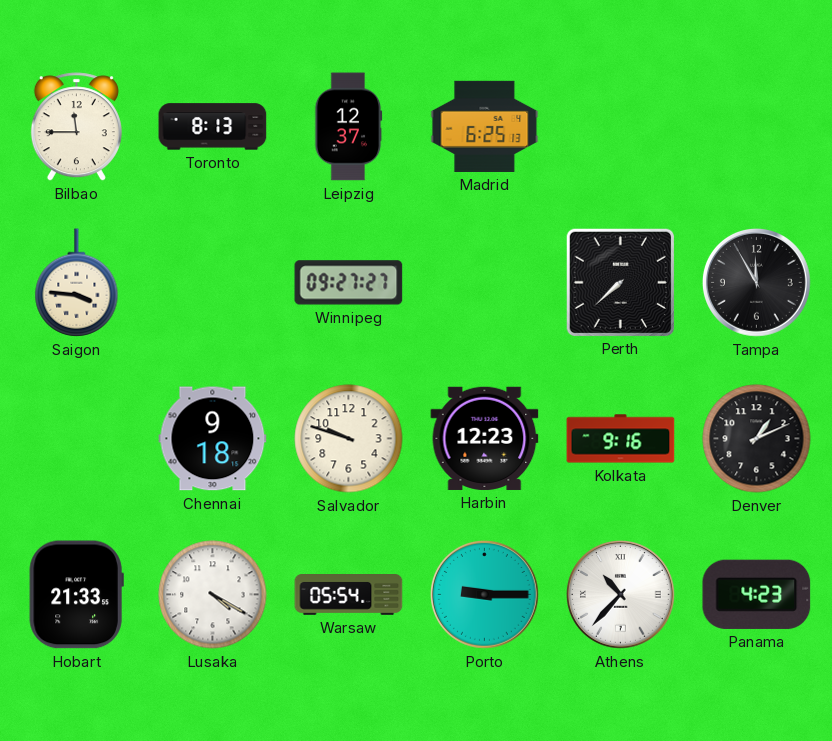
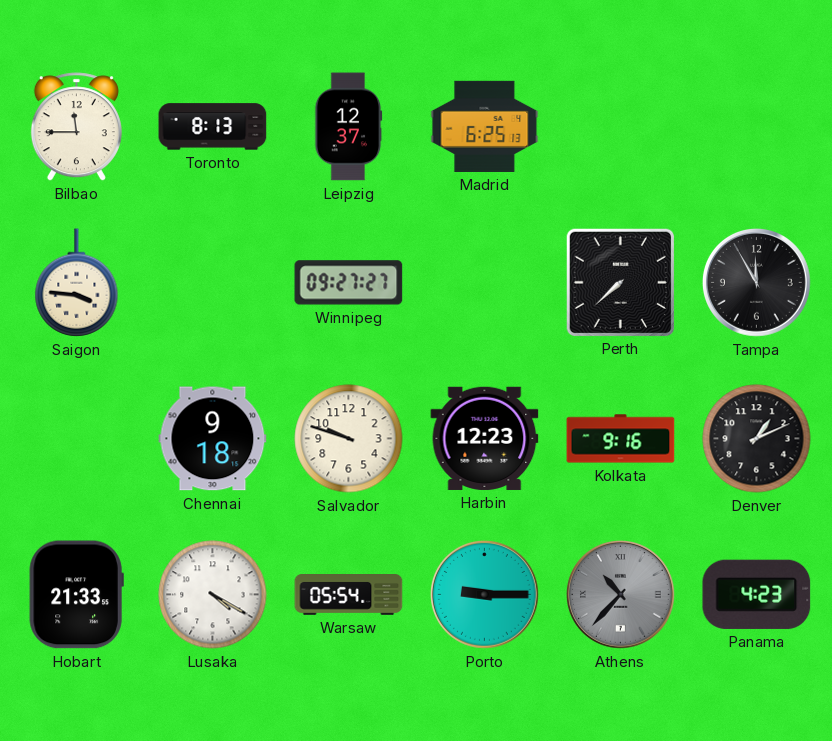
Athens dial: white -> grey (621, 595)
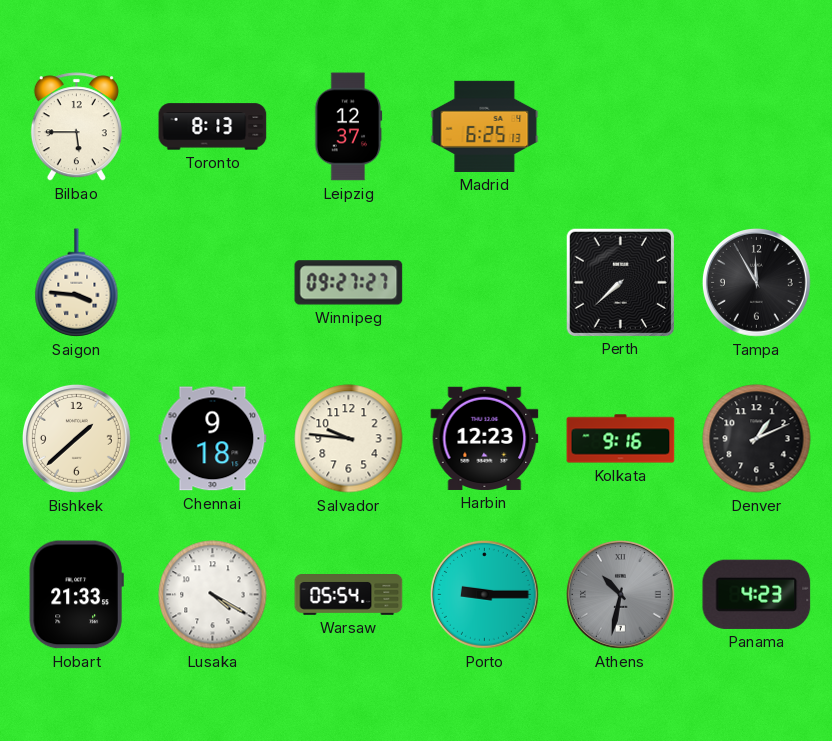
Bilbao: 11:45 -> 5:45 (76, 127)
Bishkek: none -> 1:38 (77, 439)
Salvador: 9:48 -> 9:46 (349, 439)
Athens: 10:37 -> 10:32 (621, 595)
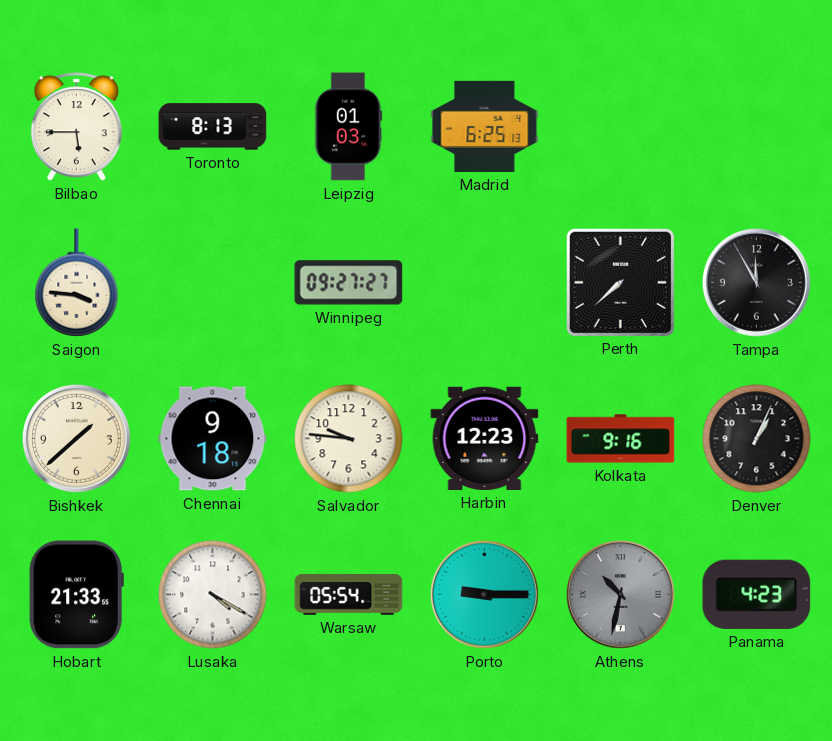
Leipzig: 12:37 -> 01:03 (348, 127)
Denver: 1:11 -> 1:04 (757, 439)
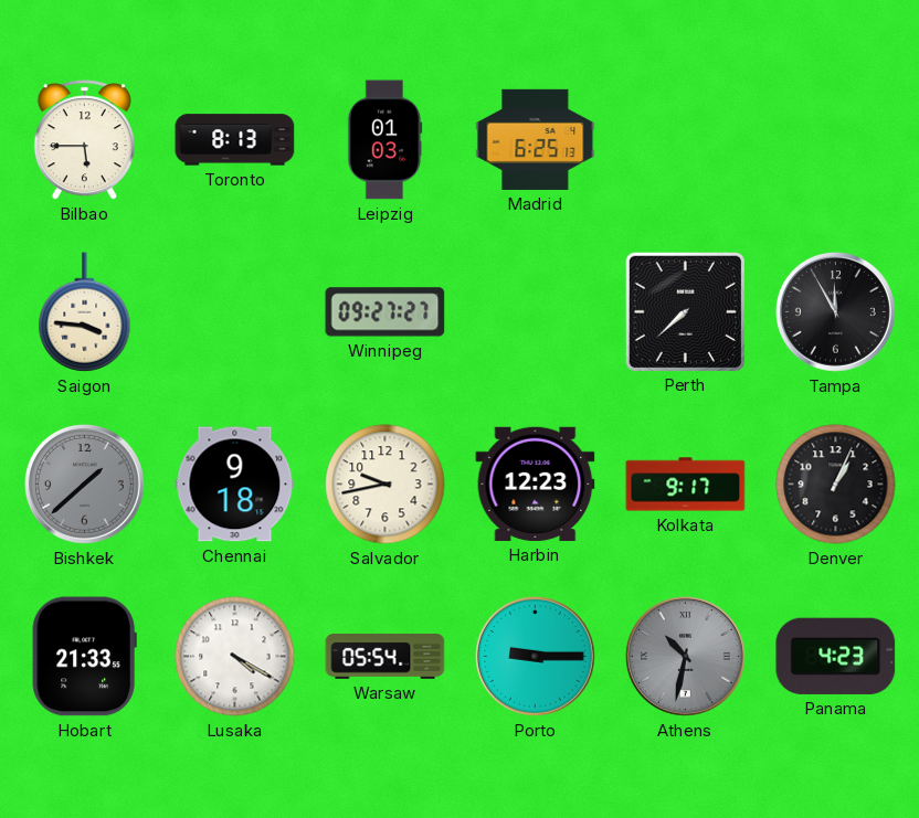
Bishkek dial: cream -> grey (85, 485)
Salvador: 9:46 -> 9:43 (385, 485)
Kolkata: 9:16 -> 9:17 (686, 485)
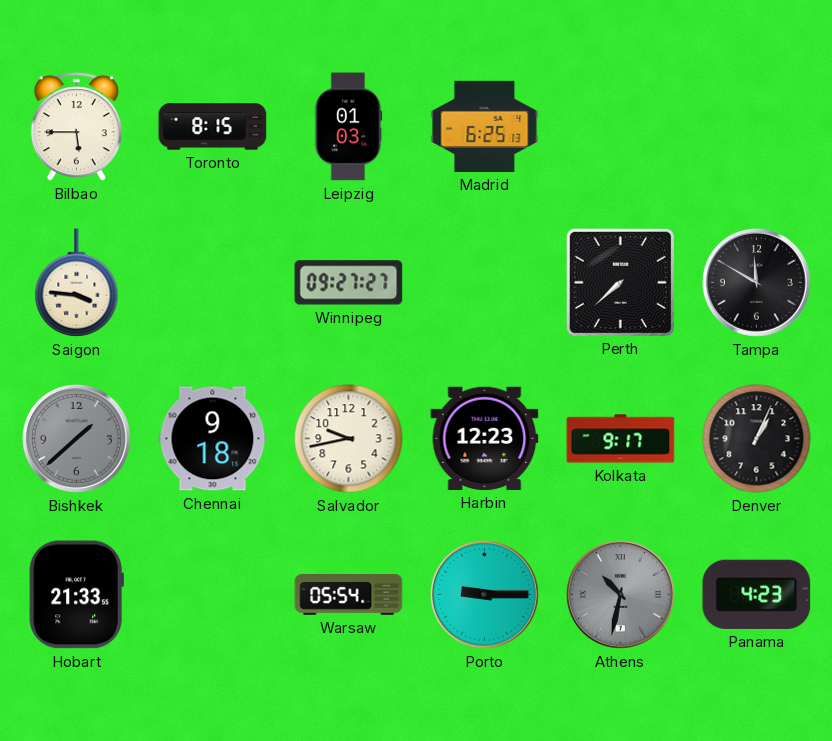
Toronto: 8:13 -> 8:15 (213, 127)
Tampa: 11:55 -> 11:50 (757, 283)
Lusaka: 4:20 -> none (235, 657)
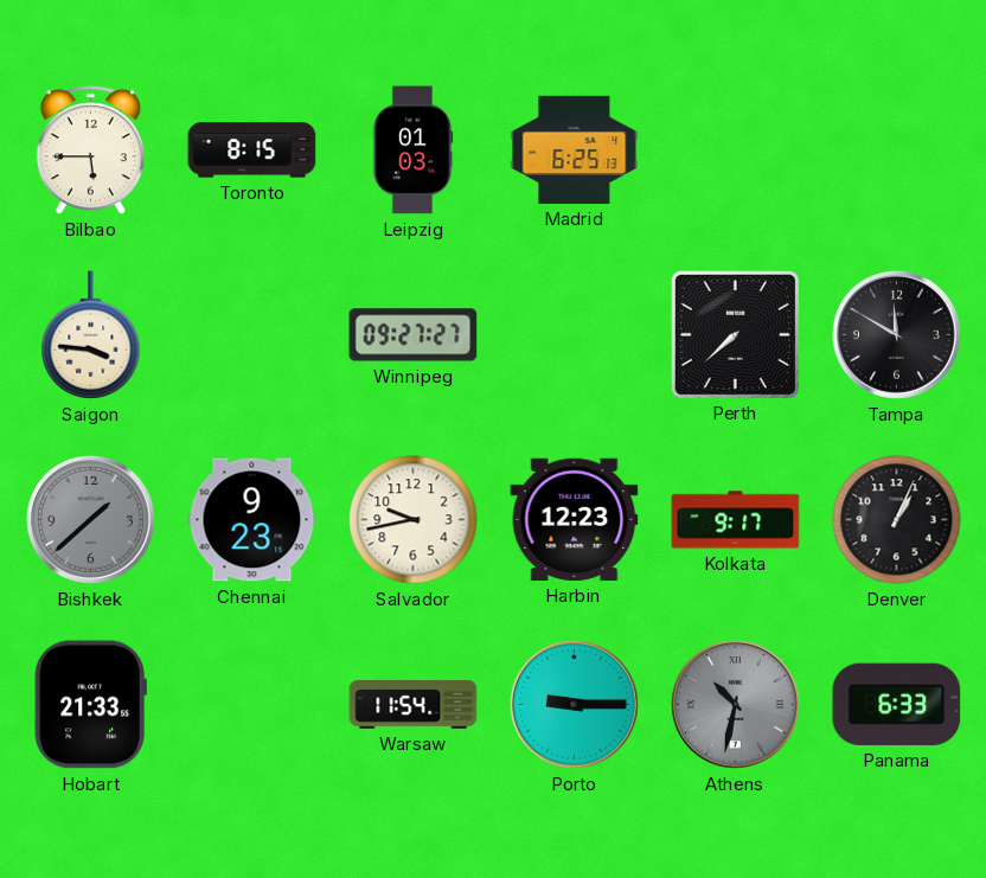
Chennai: 9:18 -> 9:23 (252, 520)
Warsaw: 05:54 -> 11:54 (414, 705)
Panama: 4:23 -> 6:33 (897, 704)
